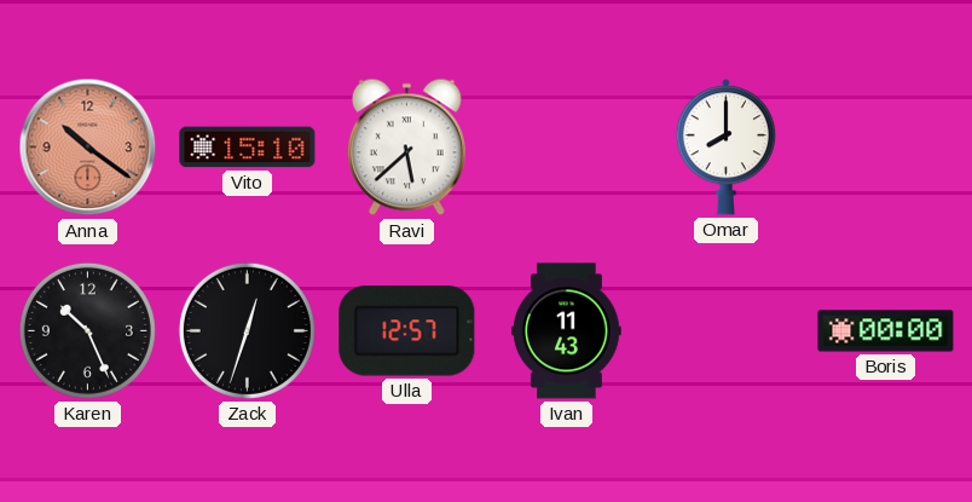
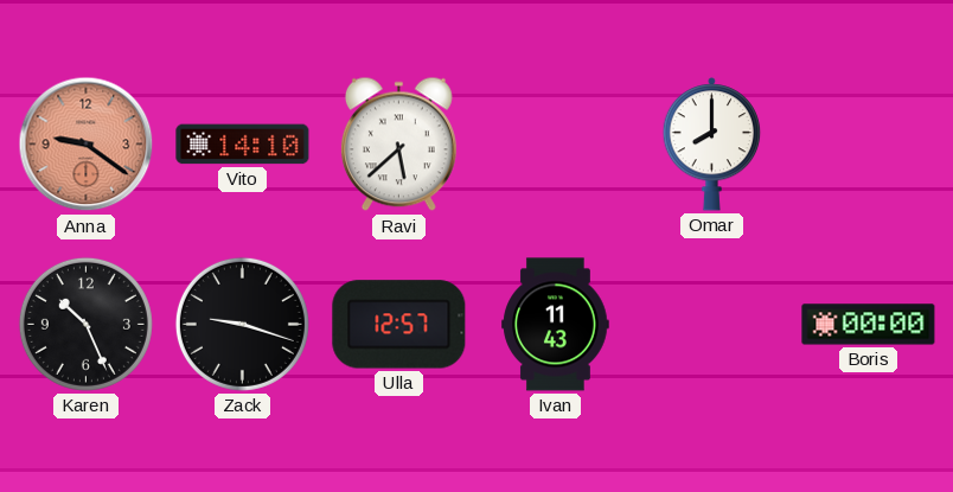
Anna: 10:21 -> 9:21 (87, 145)
Vito: 15:10 -> 14:10 (243, 145)
Zack: 12:33 -> 9:18 (242, 324)
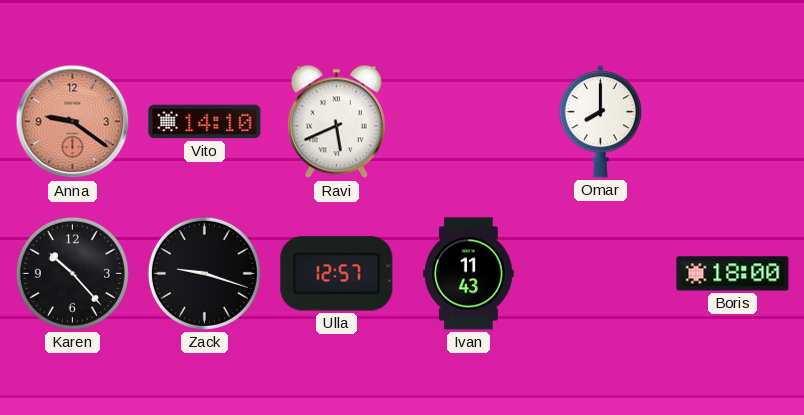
Ravi: 5:38 -> 5:41 (336, 122)
Karen: 10:26 -> 10:23 (72, 273)
Boris: 00:00 -> 18:00 (733, 274)
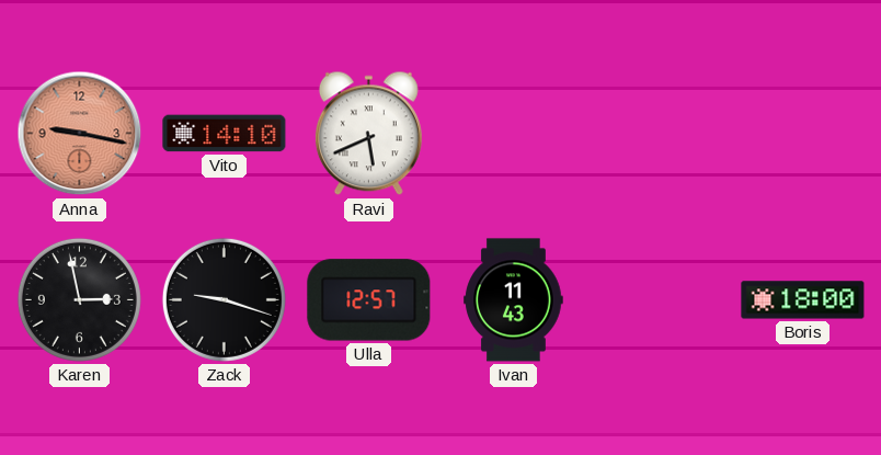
Anna: 9:21 -> 9:17 (80, 134)
Omar: 8:00 -> none (601, 122)
Karen: 10:23 -> 2:58 (79, 299)
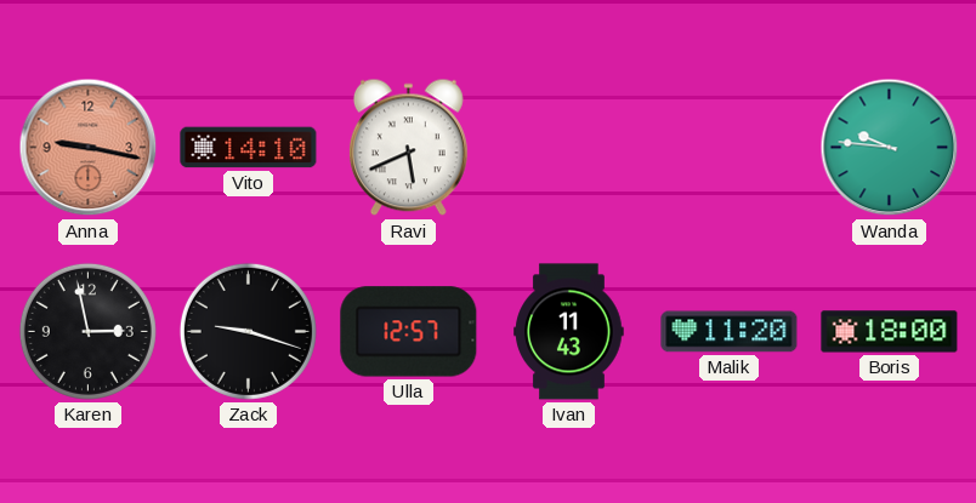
Wanda: none -> 9:46 (890, 148)
Malik: none -> 11:20 (730, 332)
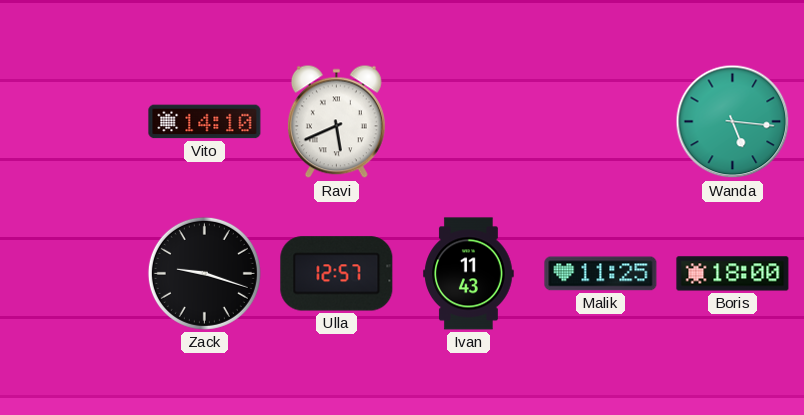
Anna: 9:17 -> none (89, 148)
Wanda: 9:46 -> 5:16 (733, 122)
Karen: 2:58 -> none (87, 331)
Malik: 11:20 -> 11:25 (601, 274)
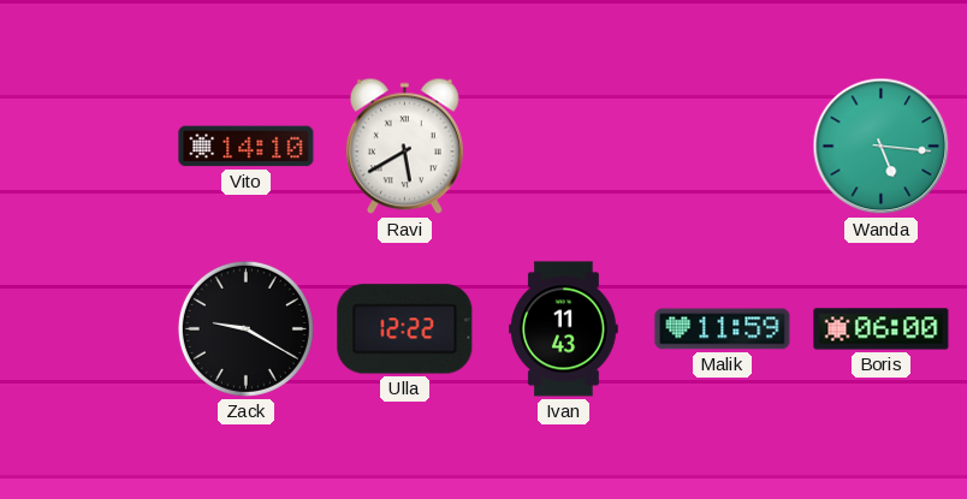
Ravi: 5:41 -> 5:40 (404, 147)
Zack: 9:18 -> 9:20 (245, 328)
Ulla: 12:57 -> 12:22 (405, 329)
Malik: 11:25 -> 11:59 (723, 329)
Boris: 18:00 -> 06:00 (882, 329)
